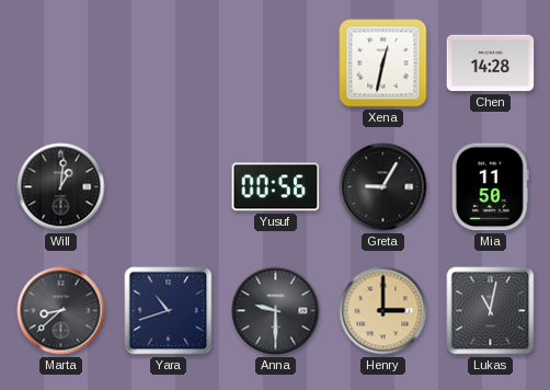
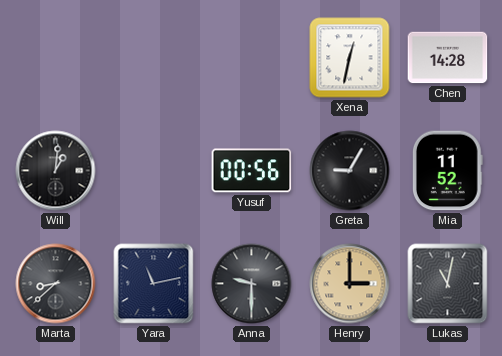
Mia: 11:50 -> 11:52 (447, 171)
Yara: 10:42 -> 11:13 (154, 284)
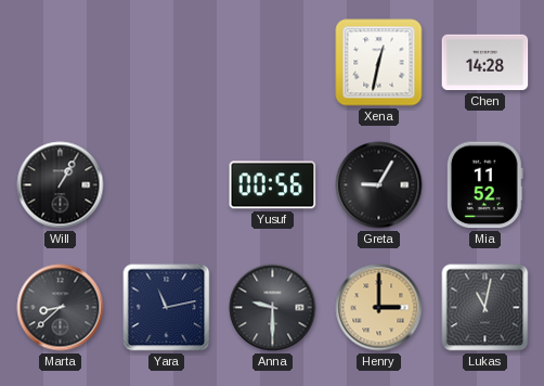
Will: 1:01 -> 1:05 (61, 185)
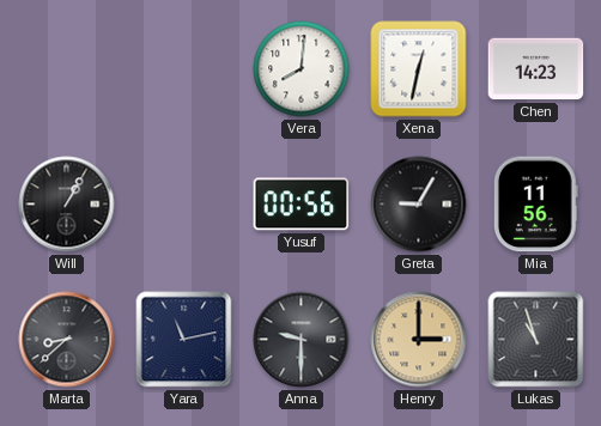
Vera: none -> 8:01 (302, 69)
Chen: 14:28 -> 14:23 (536, 69)
Mia: 11:52 -> 11:56 (535, 205)
Lukas: 11:02 -> 10:57 (536, 340)
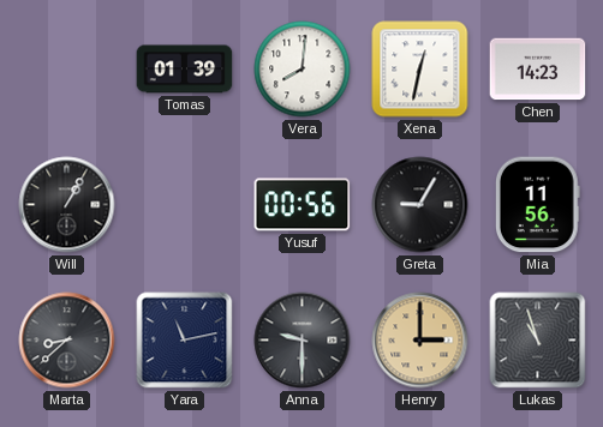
Tomas: none -> 01:39 (185, 70)
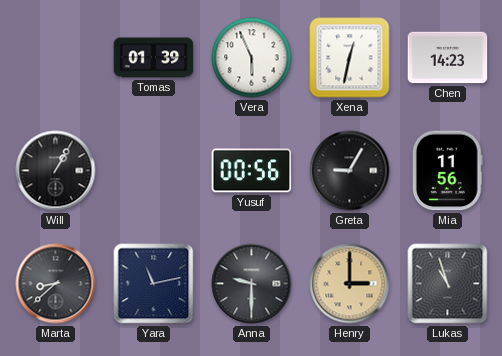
Vera: 8:01 -> 5:56 (252, 58)
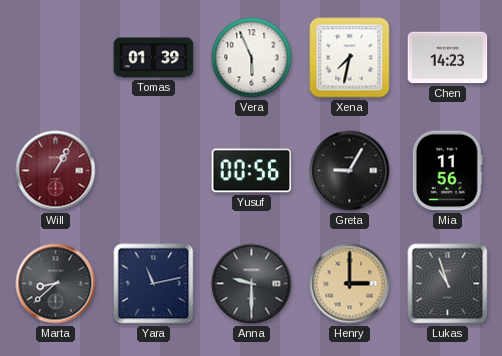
Xena: 12:32 -> 7:32 (350, 58)
Will dial: black -> burgundy (56, 171)
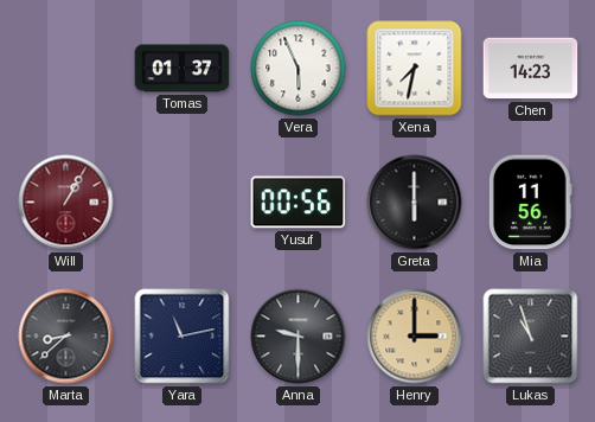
Tomas: 01:39 -> 01:37 (183, 69)
Greta: 9:05 -> 6:00 (415, 203)
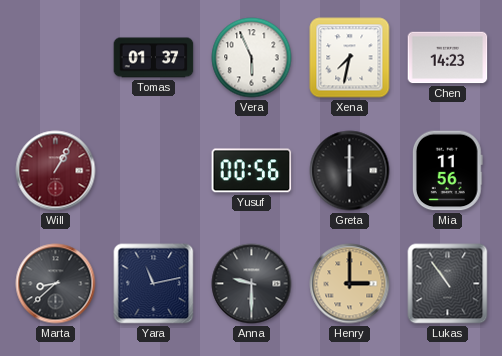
Lukas: 10:57 -> 10:54 (448, 284)
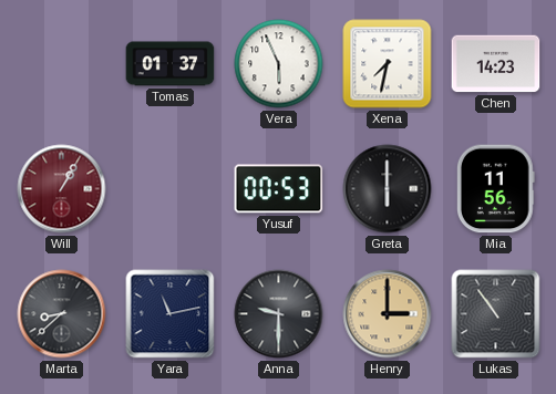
Yusuf: 00:56 -> 00:53 (279, 189)
